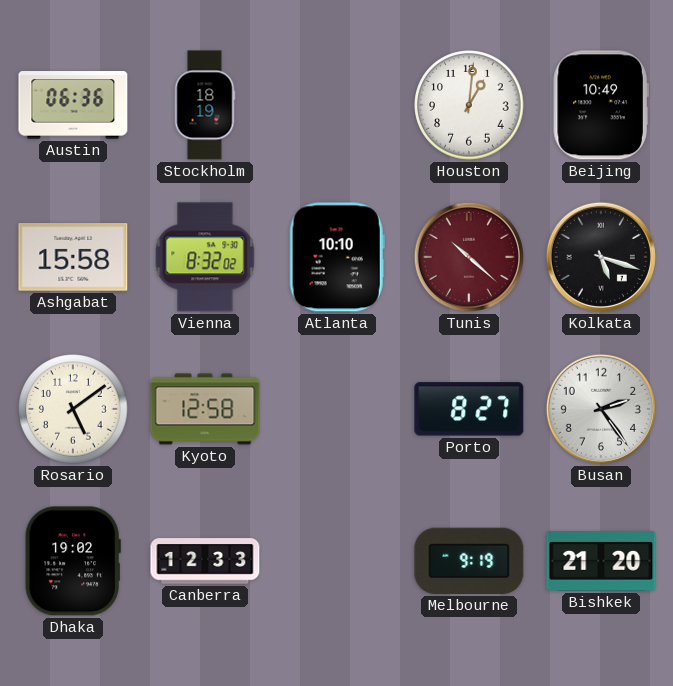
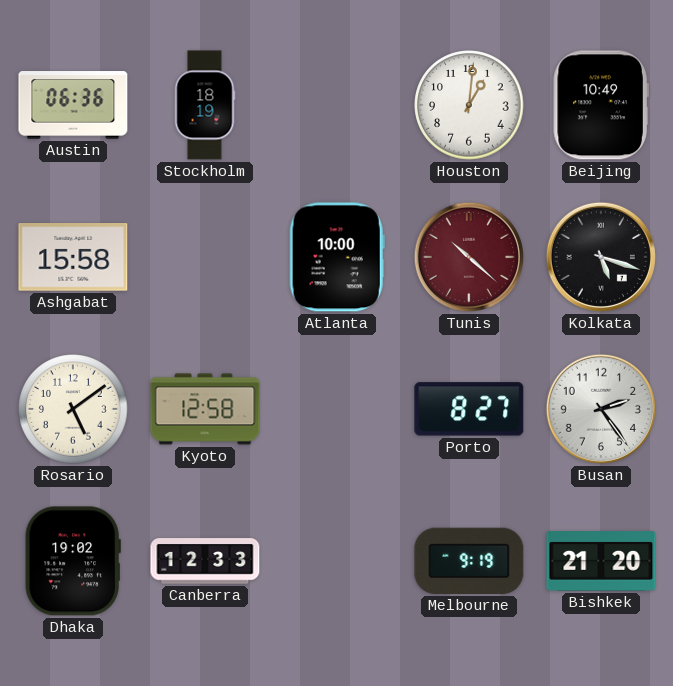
Vienna: 8:32 -> none (205, 257)
Atlanta: 10:10 -> 10:00 (337, 257)
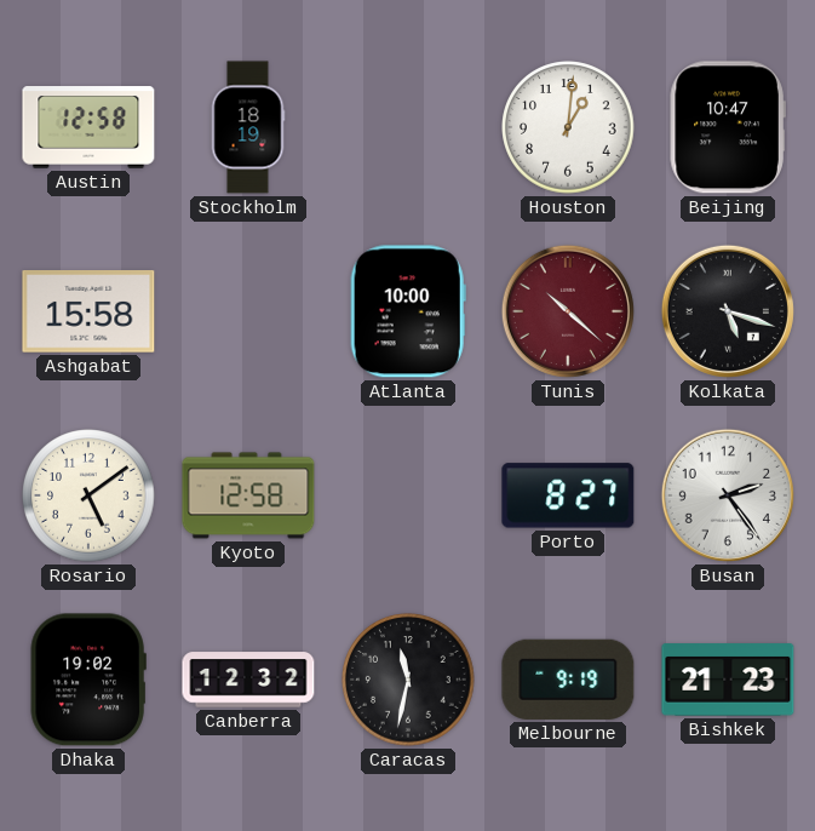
Austin: 06:36 -> 12:58 (88, 127)
Beijing: 10:49 -> 10:47 (728, 127)
Canberra: 12:33 -> 12:32 (248, 680)
Caracas: none -> 11:32 (408, 680)
Bishkek: 21:20 -> 21:23 (728, 680)
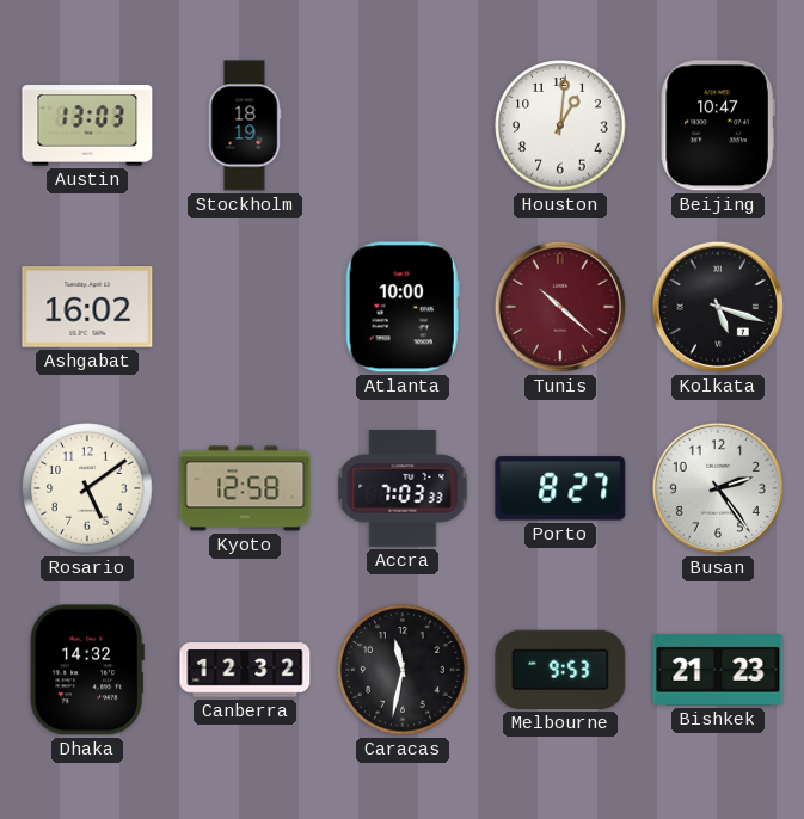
Austin: 12:58 -> 13:03 (87, 125)
Ashgabat: 15:58 -> 16:02 (87, 308)
Accra: none -> 7:03 (403, 488)
Dhaka: 19:02 -> 14:32 (87, 670)
Melbourne: 9:19 -> 9:53 (560, 670)
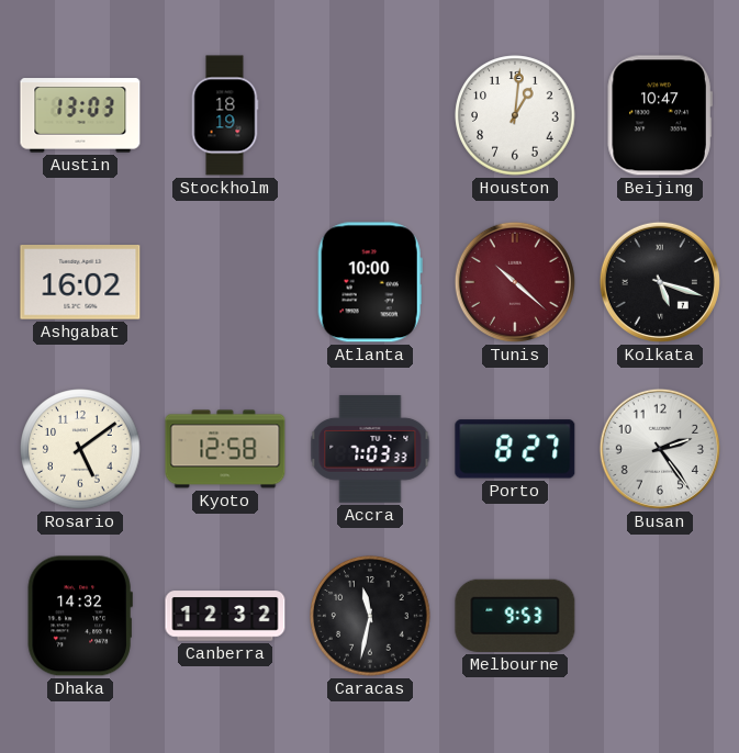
Bishkek: 21:23 -> none (718, 670)
